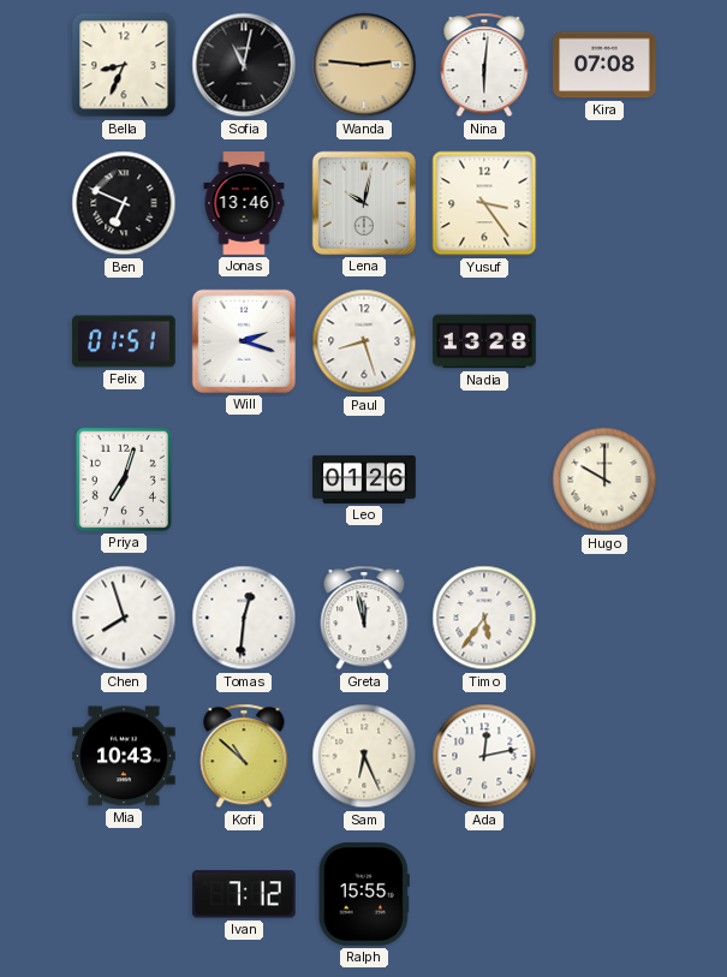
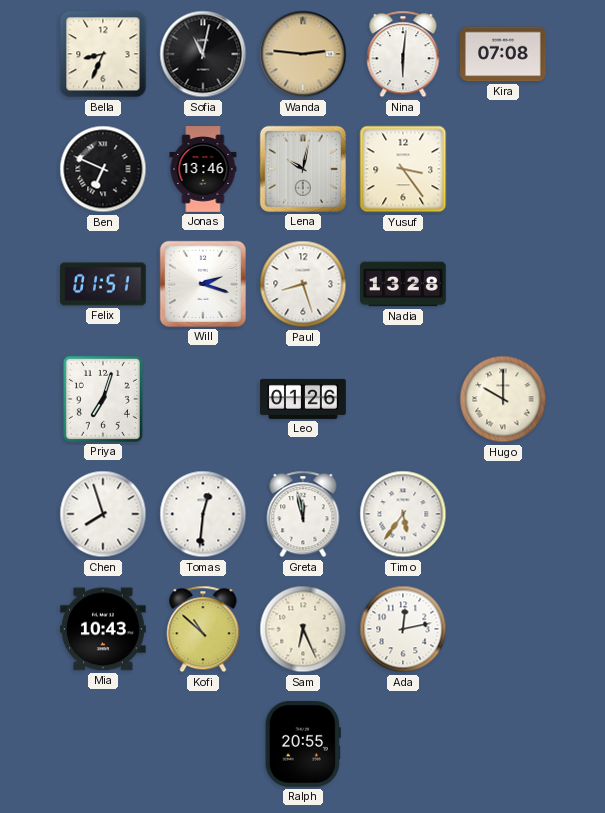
Ivan: 7:12 -> none (244, 894)
Ralph: 15:55 -> 20:55 (303, 745)
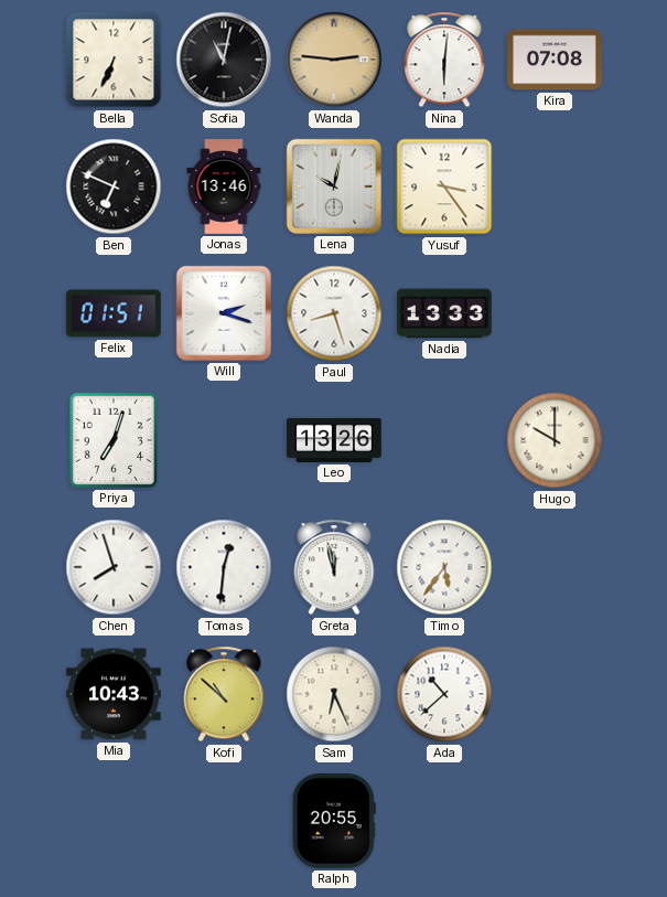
Bella: 8:34 -> 6:34 (114, 60)
Nadia: 13:28 -> 13:33 (444, 313)
Leo: 01:26 -> 13:26 (334, 440)
Ada: 12:13 -> 10:38 (444, 694)
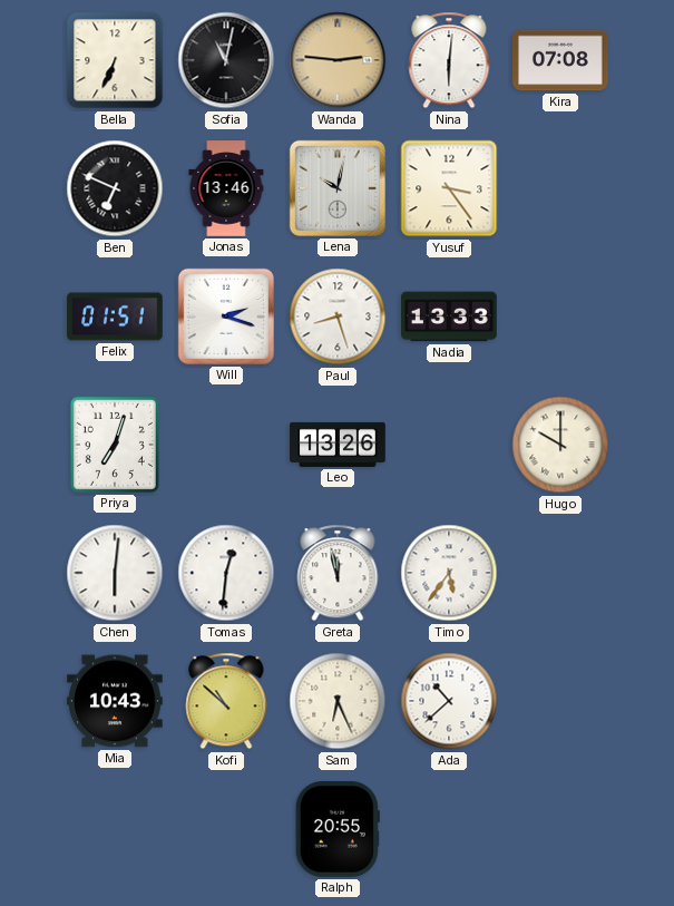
Chen: 7:57 -> 6:01 (115, 573)
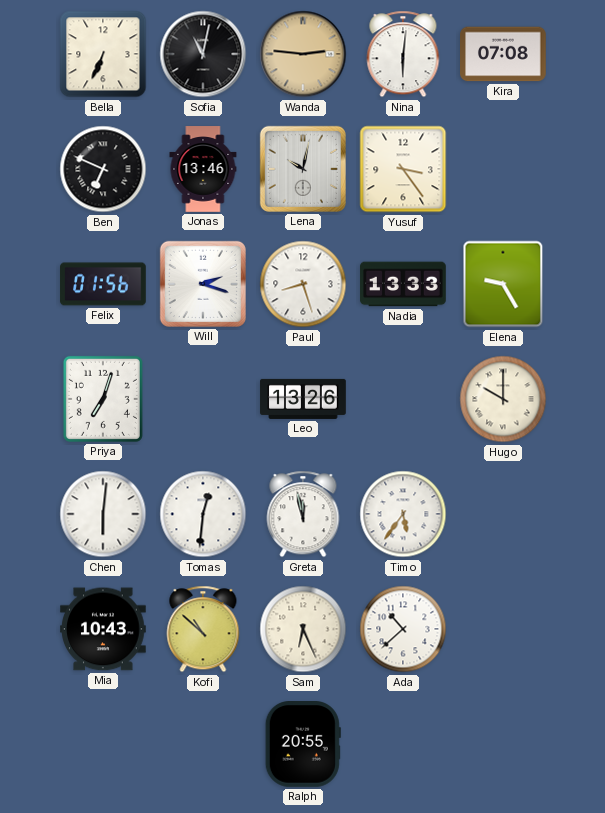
Felix: 01:51 -> 01:56 (103, 284)
Elena: none -> 9:25 (503, 284)
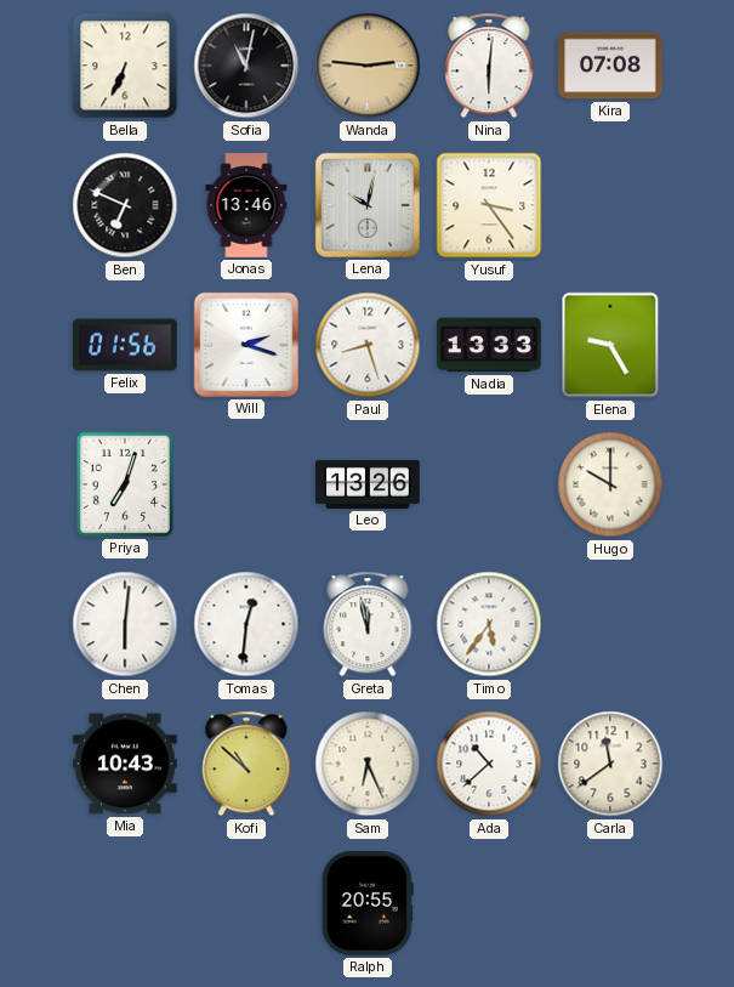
Carla: none -> 11:39 (610, 764)
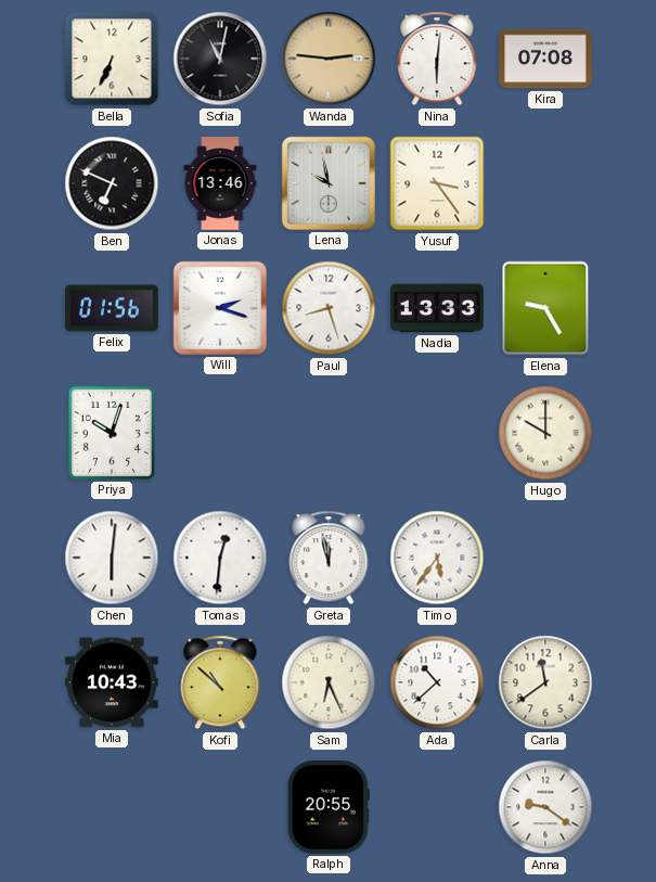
Lena: 10:02 -> 9:58 (329, 183)
Priya: 7:03 -> 10:03 (112, 433)
Leo: 13:26 -> none (368, 484)
Anna: none -> 9:21 (545, 807)
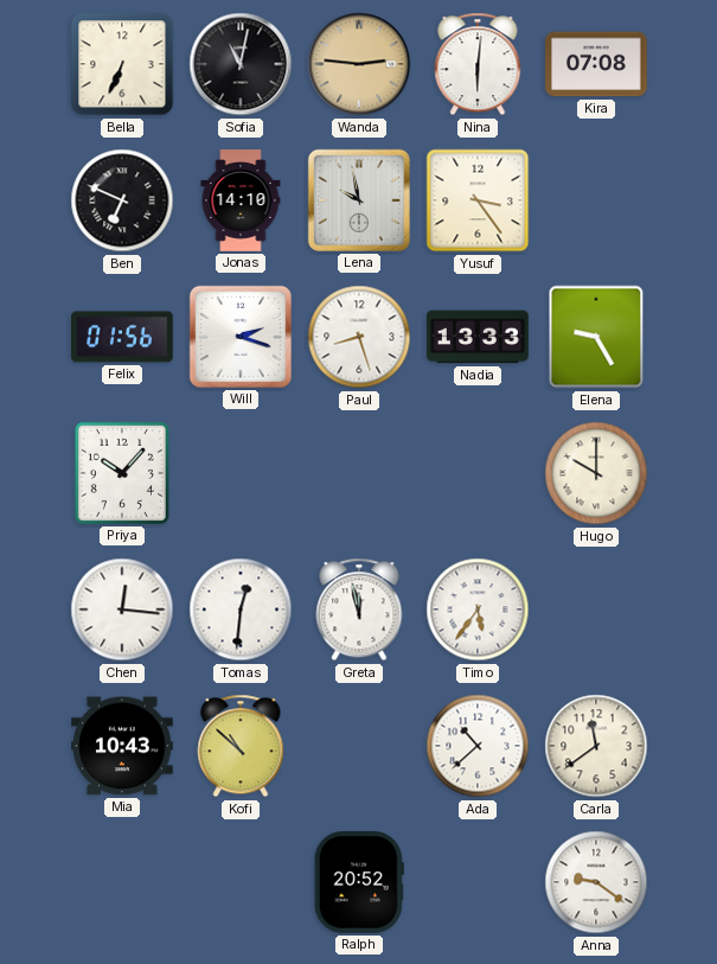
Jonas: 13:46 -> 14:10 (241, 200)
Priya: 10:03 -> 10:07 (122, 473)
Chen: 6:01 -> 12:16 (122, 609)
Sam: 6:26 -> none (329, 682)
Ralph: 20:55 -> 20:52 (359, 883)
